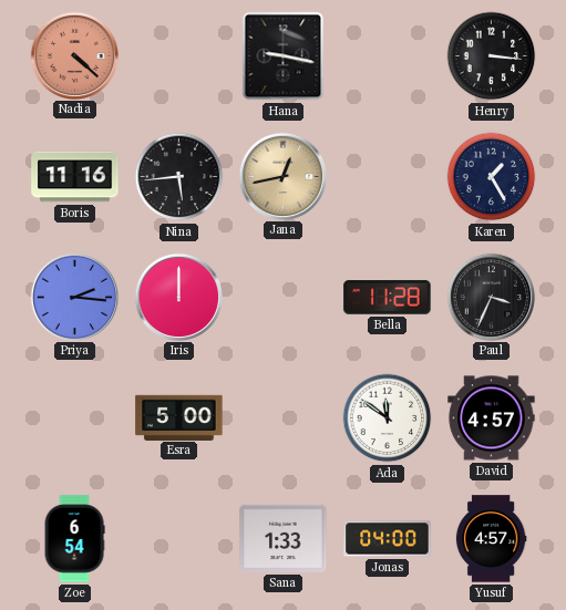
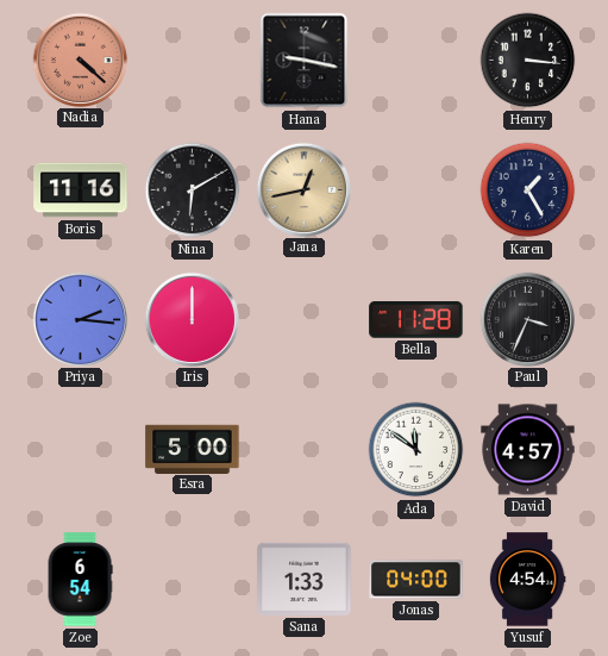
Nina: 5:44 -> 6:10 (193, 190)
Yusuf: 4:57 -> 4:54 (527, 580)
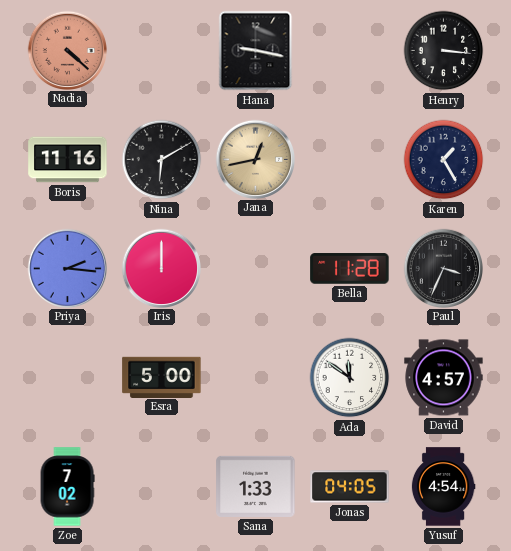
Zoe: 6:54 -> 7:02 (67, 487)
Jonas: 04:00 -> 04:05 (350, 487)
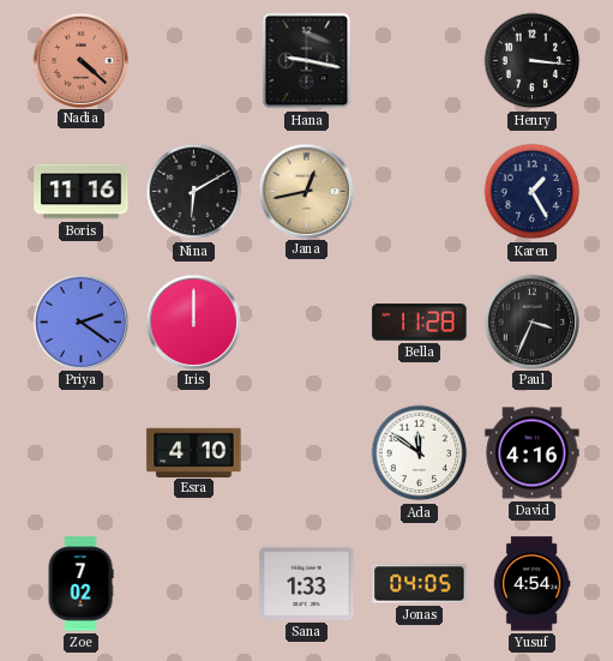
Priya: 2:16 -> 2:21 (80, 322)
Esra: 5:00 -> 4:10 (194, 452)
David: 4:57 -> 4:16 (533, 453)
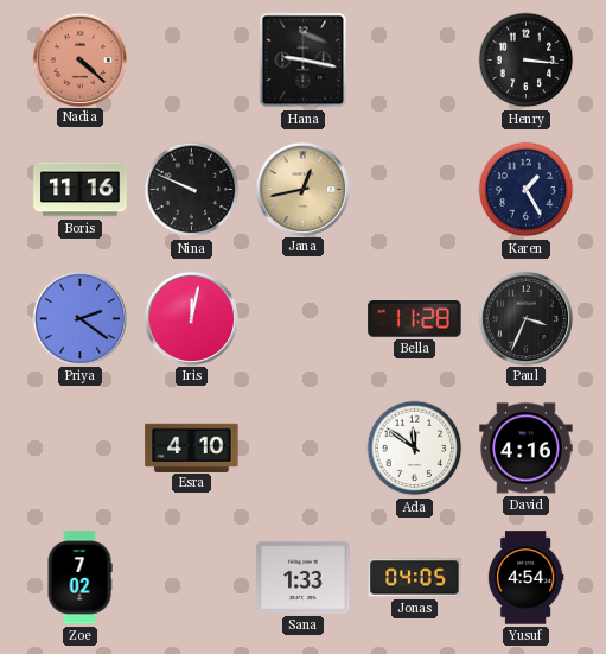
Nina: 6:10 -> 9:49 (192, 190)
Iris: 12:00 -> 12:02 (191, 318)
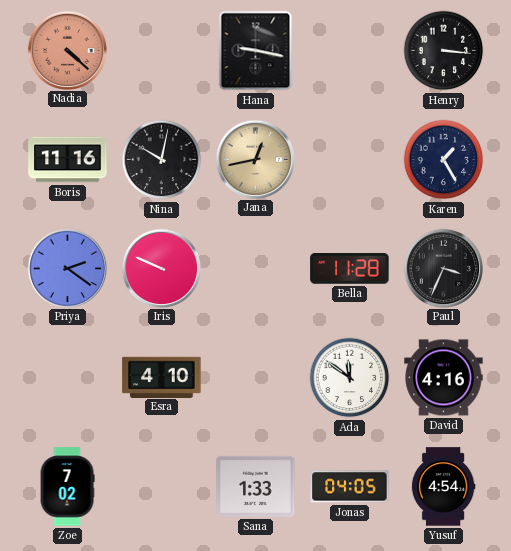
Nina: 9:49 -> 10:02 (162, 160)
Iris: 12:02 -> 9:49 (161, 268)
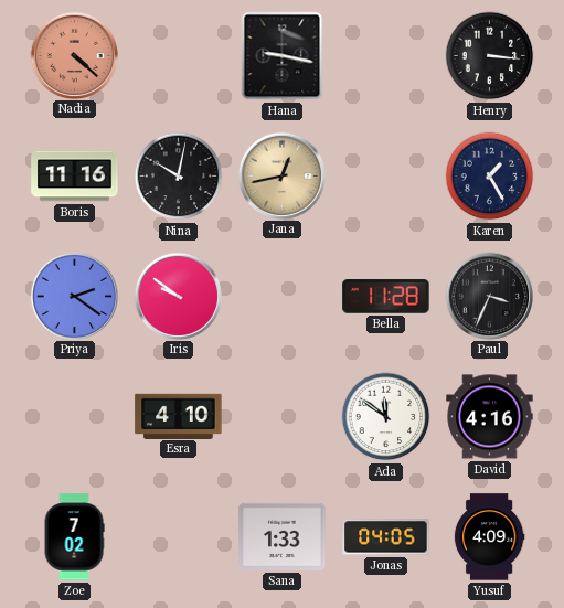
Iris: 9:49 -> 9:51 (178, 296)
Yusuf: 4:54 -> 4:09 (489, 537)
